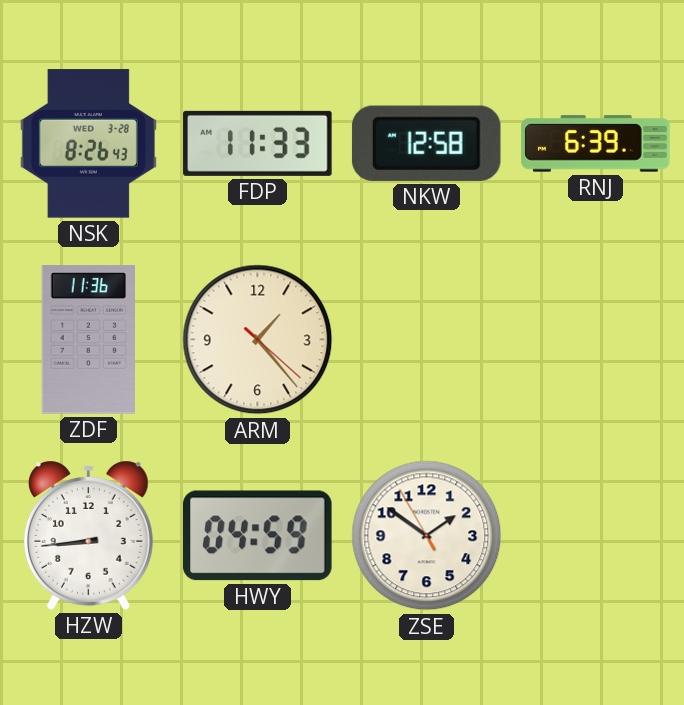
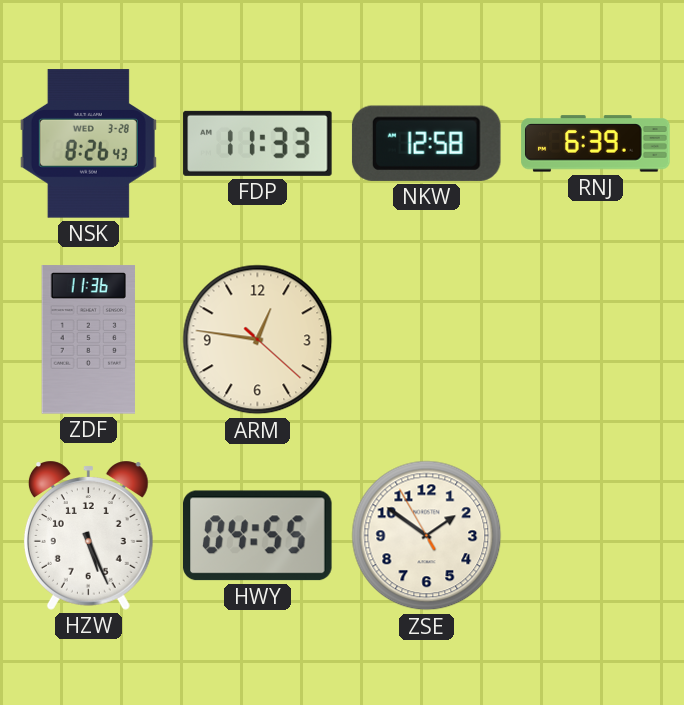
ARM: 1:23 -> 12:46 (258, 340)
HZW: 8:44 -> 5:26 (88, 535)
HWY: 04:59 -> 04:55 (258, 536)
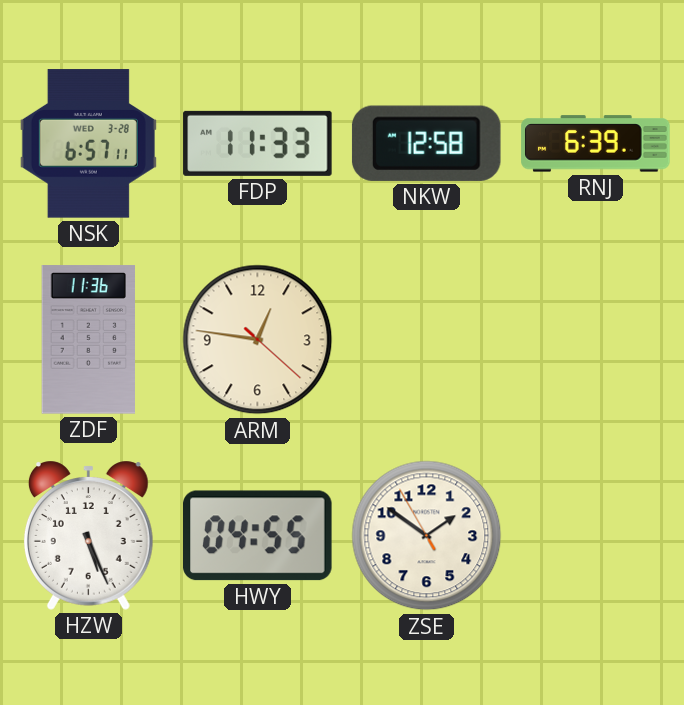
NSK: 8:26 -> 6:57 (88, 144)
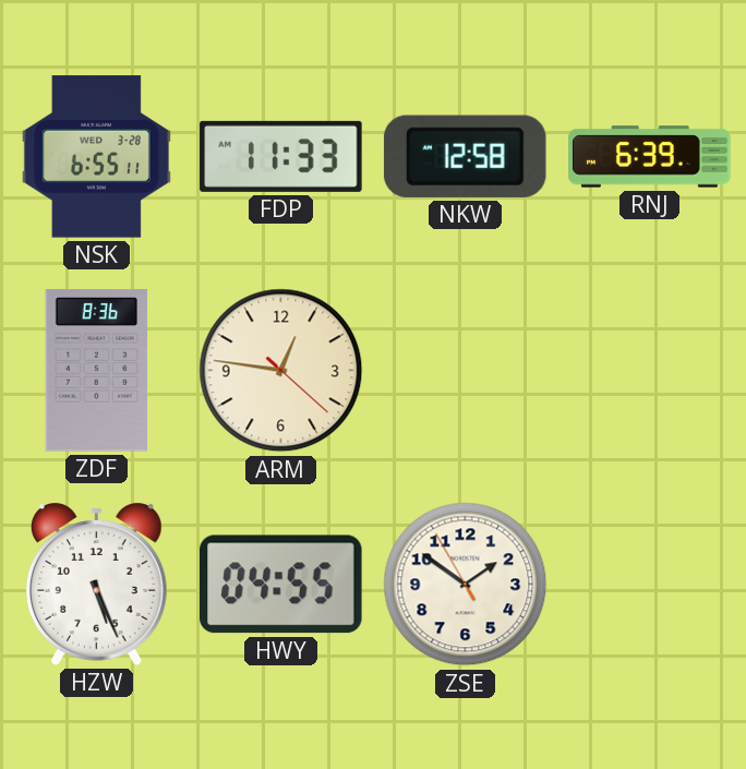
NSK: 6:57 -> 6:55 (96, 157)
ZDF: 11:36 -> 8:36 (96, 371)
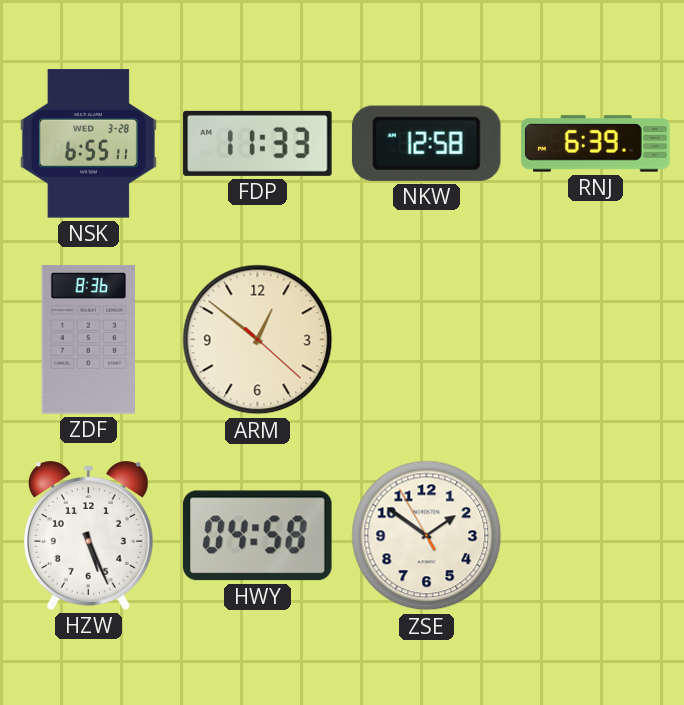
ARM: 12:46 -> 12:51 (258, 340)
HWY: 04:55 -> 04:58 (258, 536)
